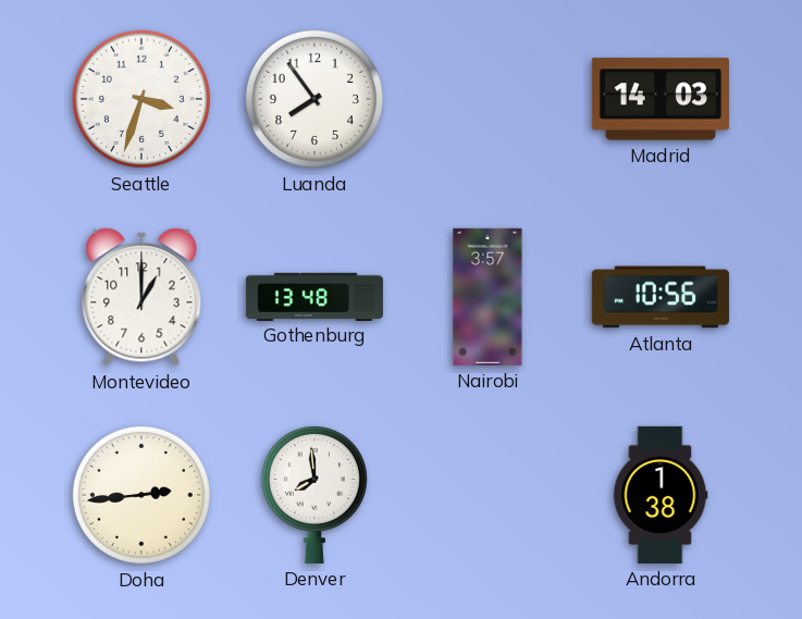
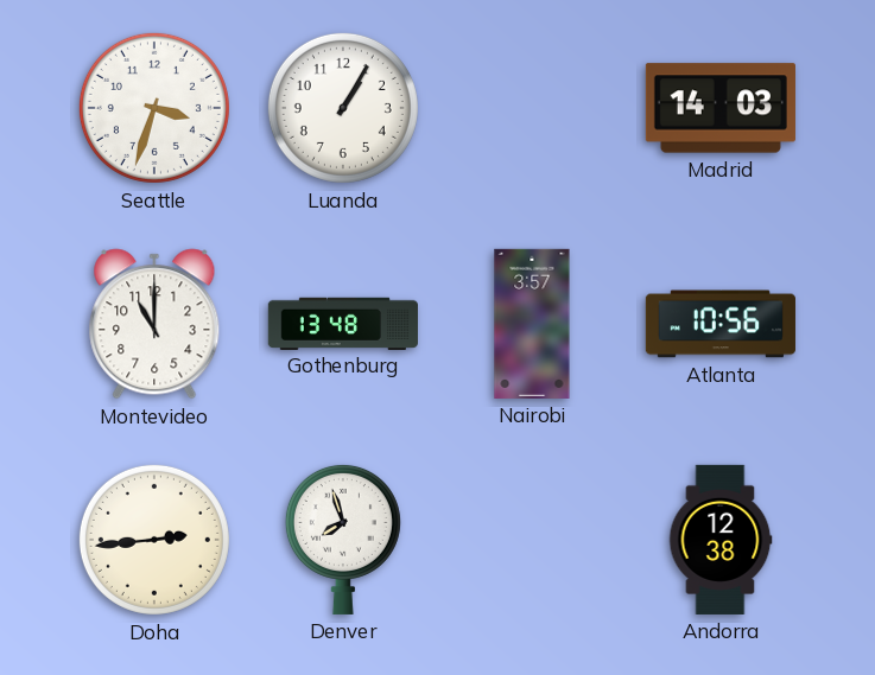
Luanda: 7:54 -> 1:05 (343, 108)
Montevideo: 1:00 -> 11:00 (154, 324)
Denver: 7:59 -> 7:57 (343, 539)
Andorra: 1:38 -> 12:38 (721, 540)
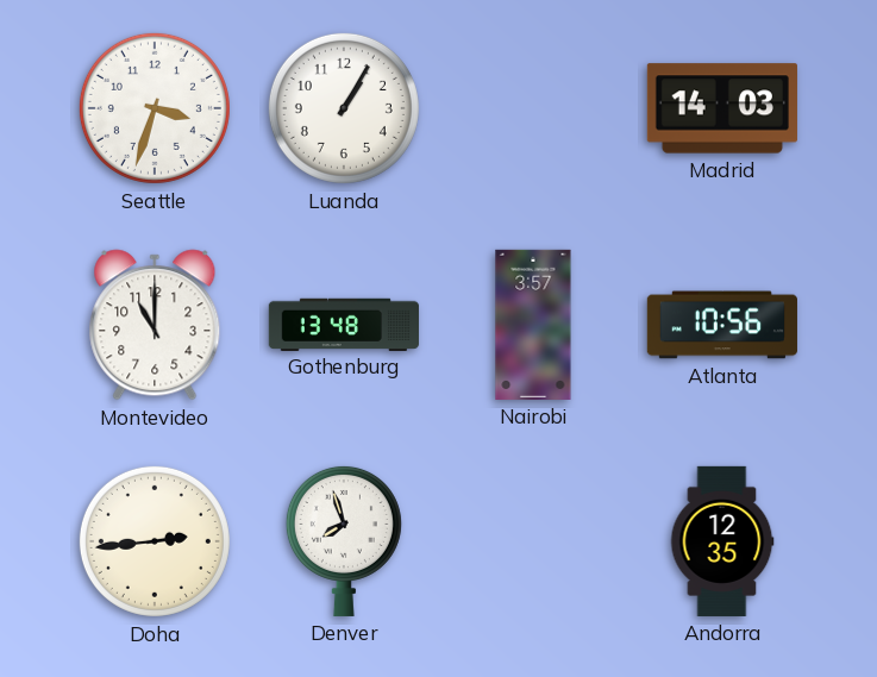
Andorra: 12:38 -> 12:35 (722, 541)
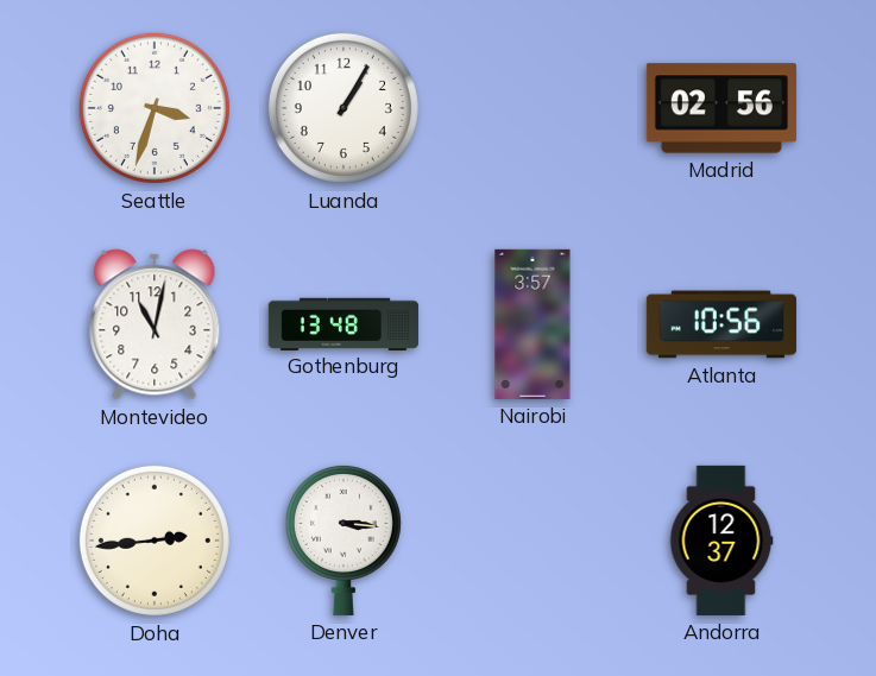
Madrid: 14:03 -> 02:56 (721, 108)
Montevideo: 11:00 -> 11:02 (155, 324)
Denver: 7:57 -> 3:16 (344, 539)
Andorra: 12:35 -> 12:37 (721, 541)
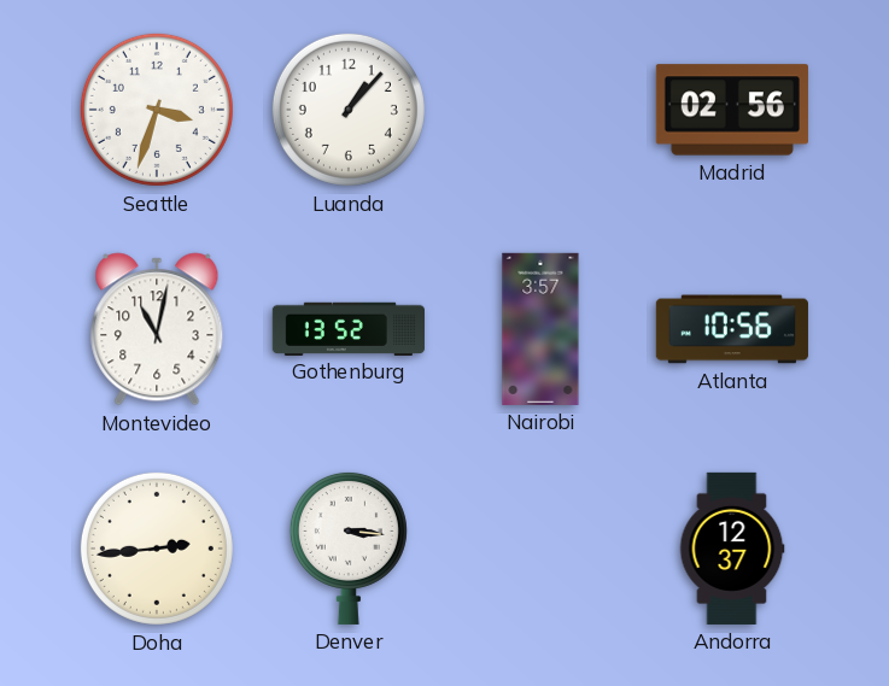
Luanda: 1:05 -> 1:07 (349, 110)
Gothenburg: 13:48 -> 13:52 (349, 328)
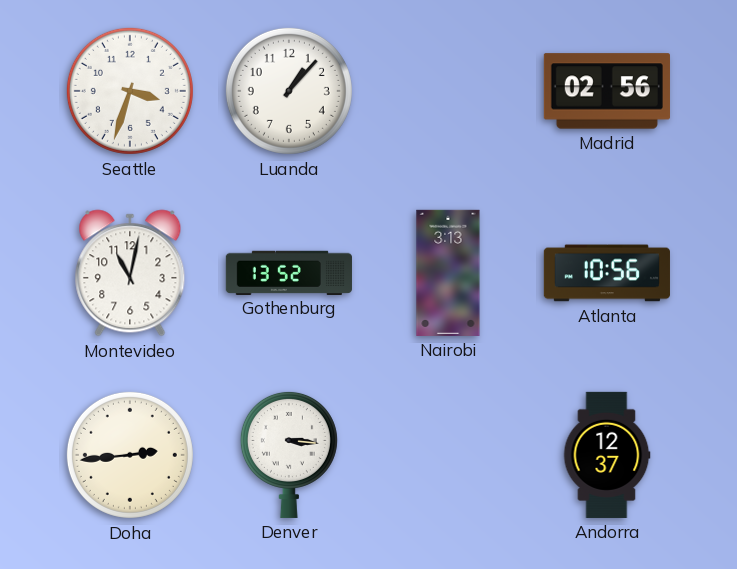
Nairobi: 3:57 -> 3:13 (448, 273)
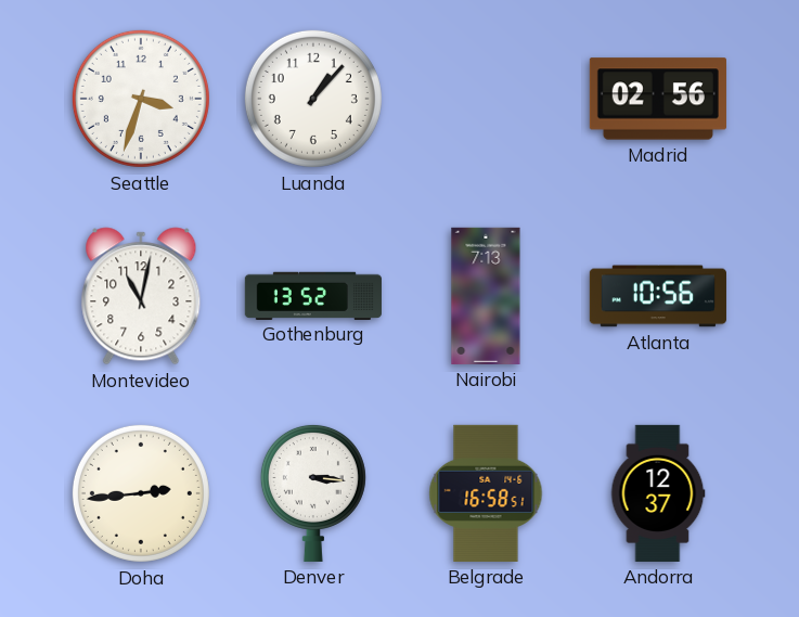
Nairobi: 3:13 -> 7:13 (486, 296)
Belgrade: none -> 16:58 (486, 493)
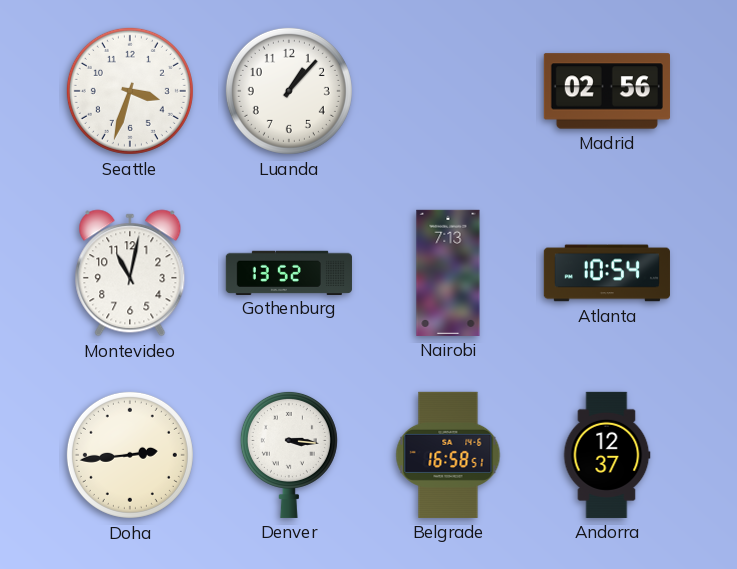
Atlanta: 10:56 -> 10:54 (607, 273)
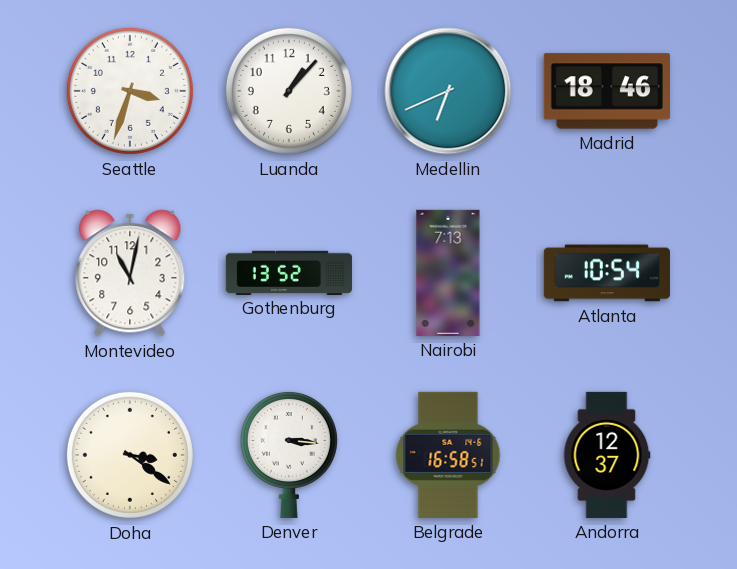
Medellin: none -> 6:41 (448, 91)
Madrid: 02:56 -> 18:46 (607, 91)
Doha: 2:44 -> 3:21 (130, 455)
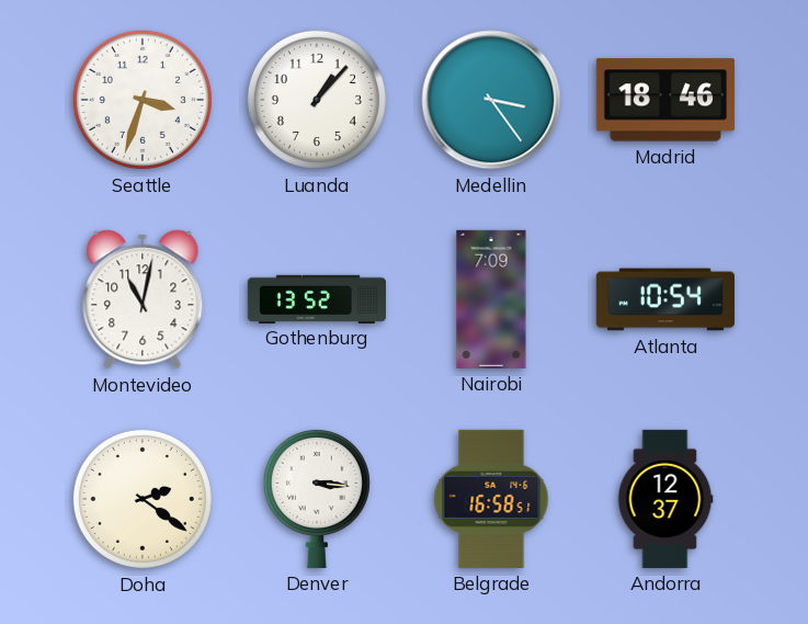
Medellin: 6:41 -> 3:24 (491, 100)
Nairobi: 7:13 -> 7:09 (491, 299)
Doha: 3:21 -> 2:21 (143, 499)
